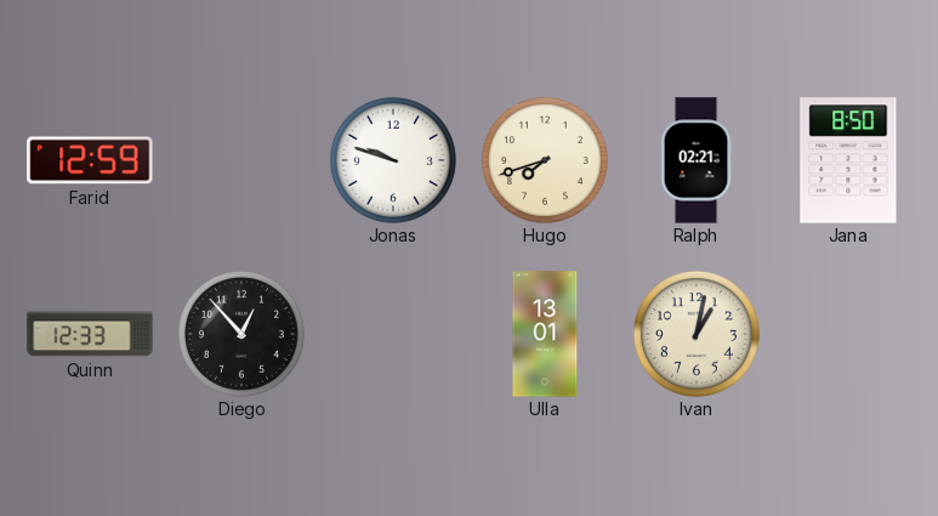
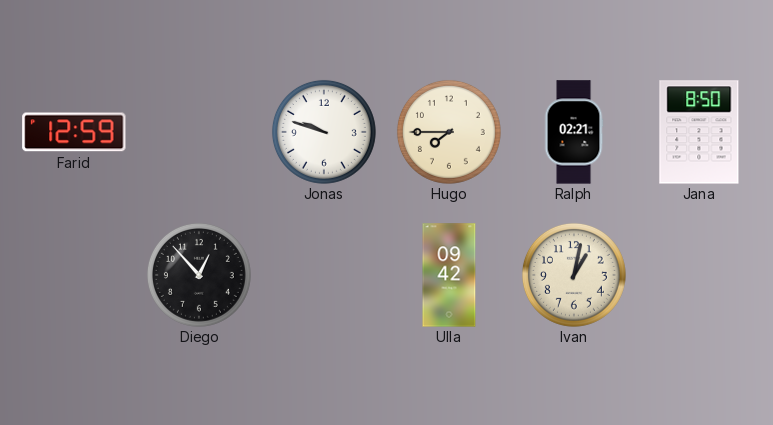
Hugo: 7:42 -> 7:45 (449, 132)
Quinn: 12:33 -> none (90, 334)
Ulla: 13:01 -> 09:42 (449, 275)
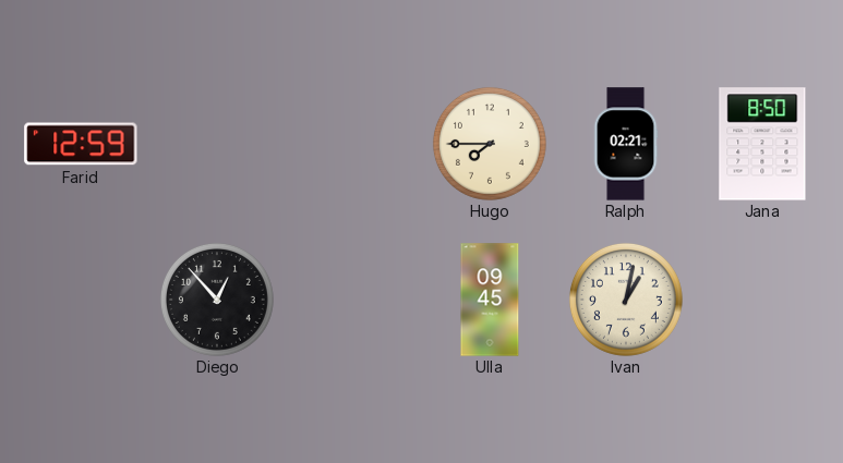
Jonas: 9:48 -> none (324, 132)
Ulla: 09:42 -> 09:45 (490, 300)
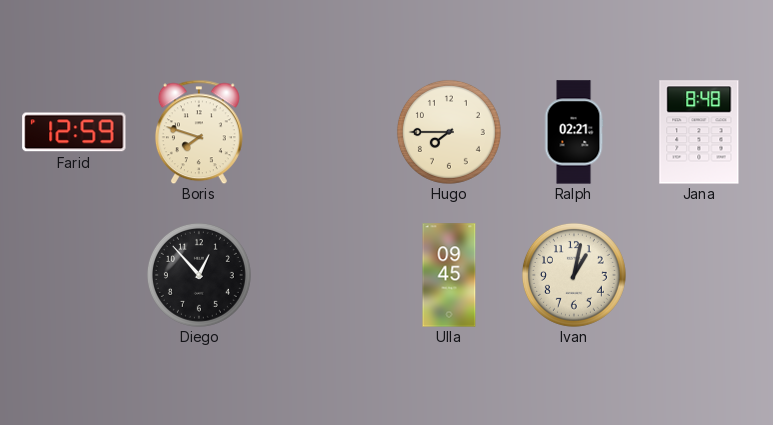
Boris: none -> 7:48 (199, 132)
Jana: 8:50 -> 8:48 (699, 132)
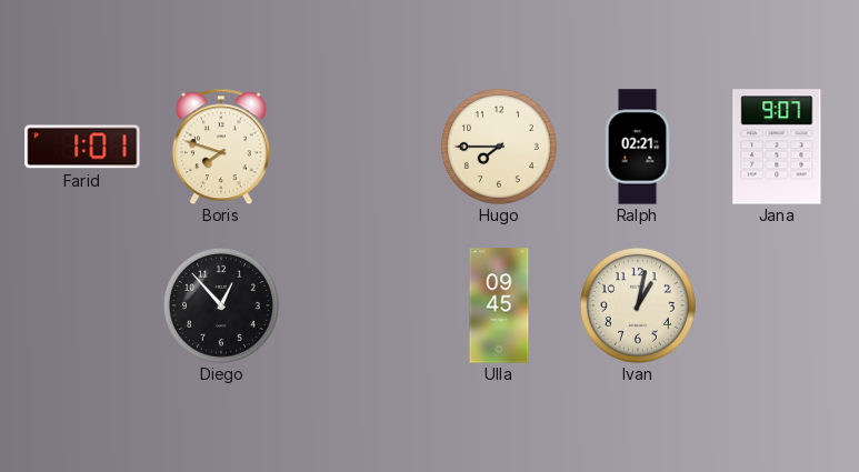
Farid: 12:59 -> 1:01 (82, 147)
Jana: 8:48 -> 9:07 (777, 147)
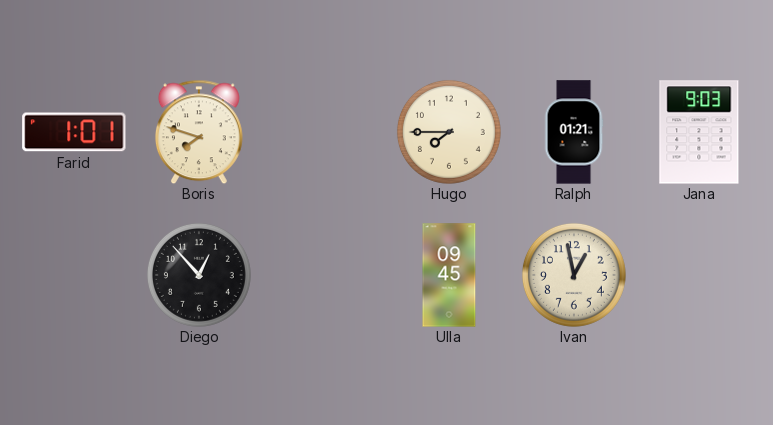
Ralph: 02:21 -> 01:21 (574, 132)
Jana: 9:07 -> 9:03 (699, 132)
Ivan: 1:02 -> 12:58 (574, 275)
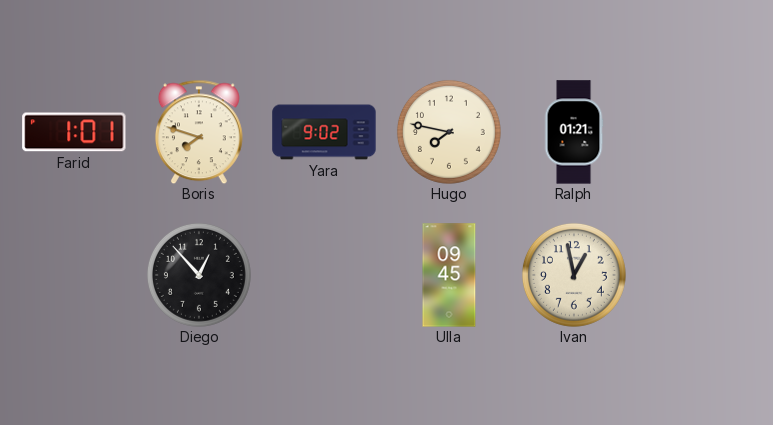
Yara: none -> 9:02 (324, 132)
Hugo: 7:45 -> 7:47 (449, 132)
Jana: 9:03 -> none (699, 132)
